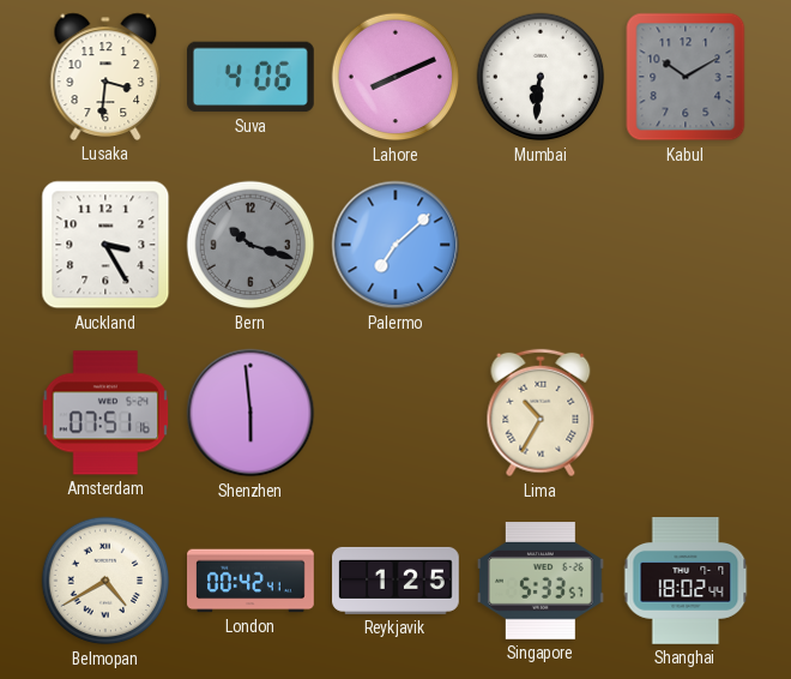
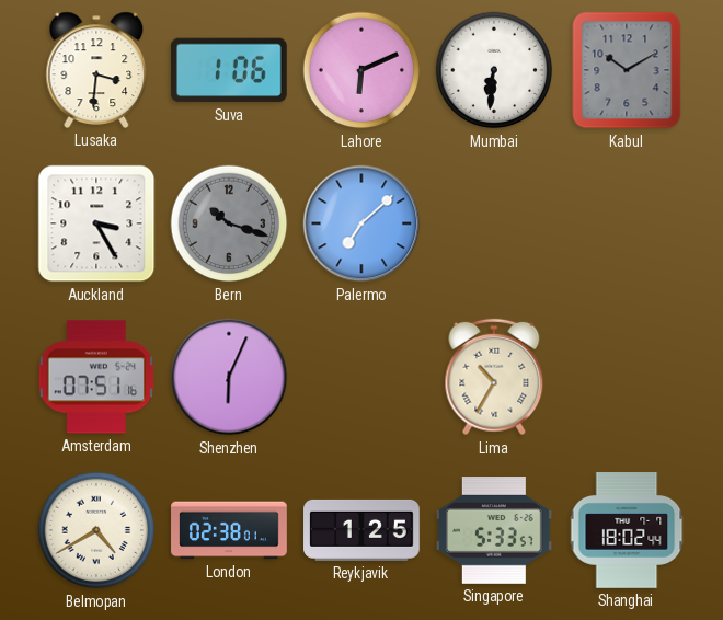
Suva: 4:06 -> 1:06 (230, 70)
Lahore: 8:11 -> 6:11 (361, 70)
Shenzhen: 5:59 -> 6:04 (229, 377)
London: 00:42 -> 02:38 (229, 530)
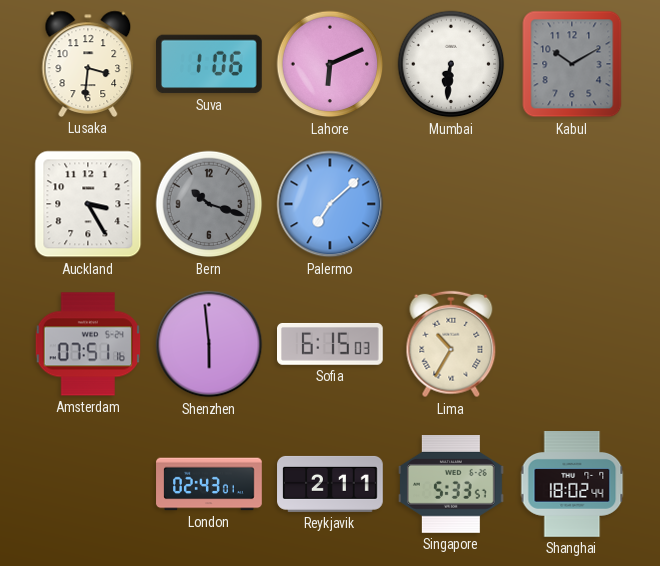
Shenzhen: 6:04 -> 5:59 (209, 344)
Sofia: none -> 6:15 (331, 344)
Belmopan: 4:40 -> none (96, 530)
London: 02:38 -> 02:43 (209, 484)
Reykjavik: 1:25 -> 2:11 (330, 484)
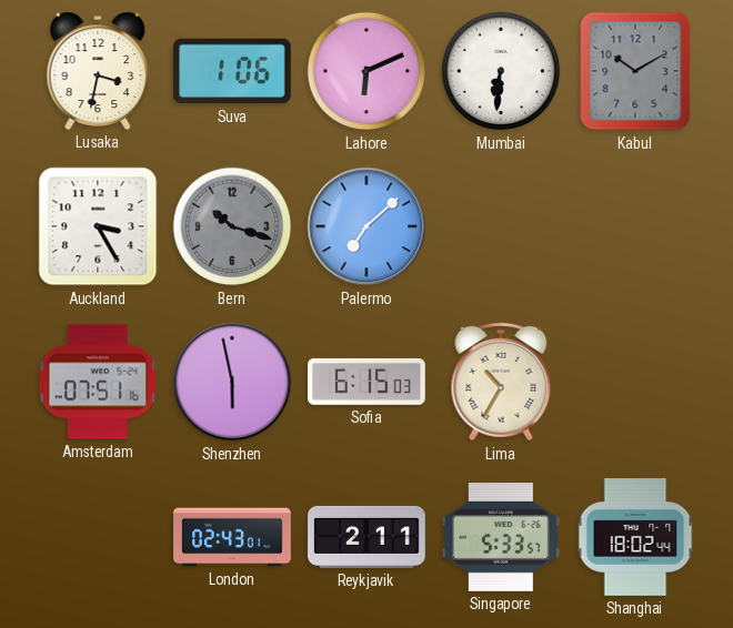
Lusaka: 3:31 -> 3:32 (98, 71)
Shenzhen: 5:59 -> 5:58 (232, 382)
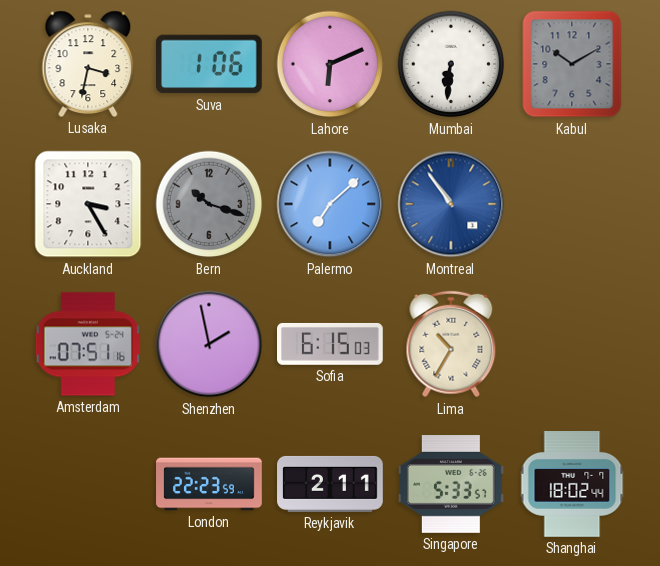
Montreal: none -> 10:54 (451, 204)
Shenzhen: 5:58 -> 1:58 (209, 344)
London: 02:43 -> 22:23 (209, 484)
